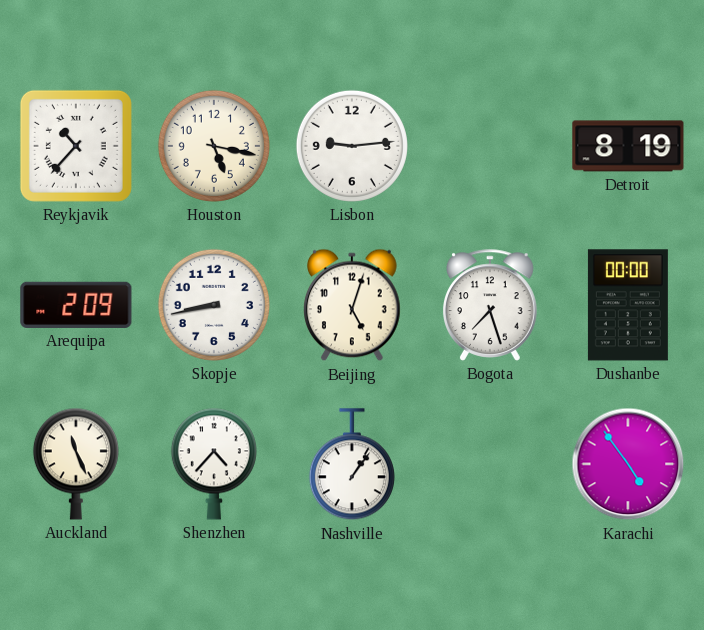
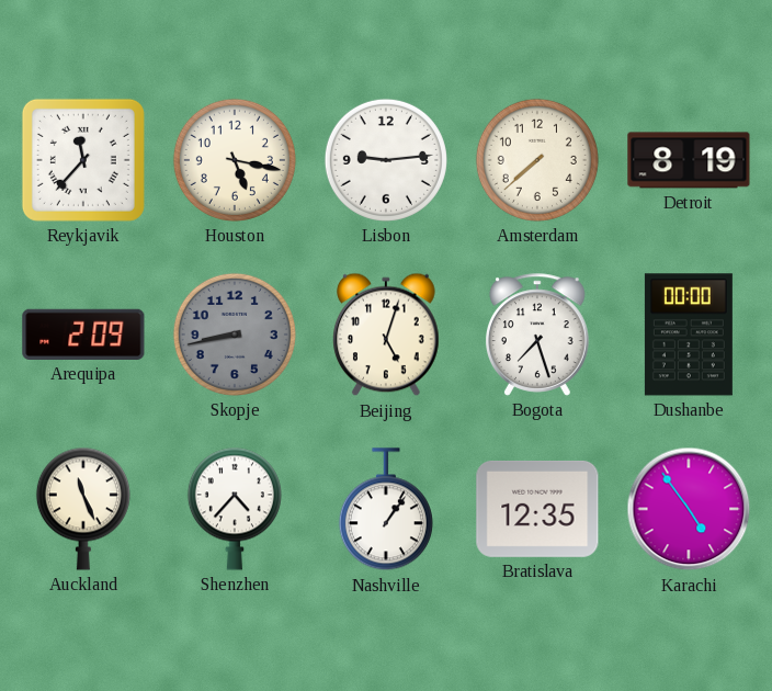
Reykjavik: 10:37 -> 11:37 (83, 160)
Amsterdam: none -> 7:38 (537, 160)
Skopje dial: white -> grey (235, 335)
Bratislava: none -> 12:35 (537, 509)
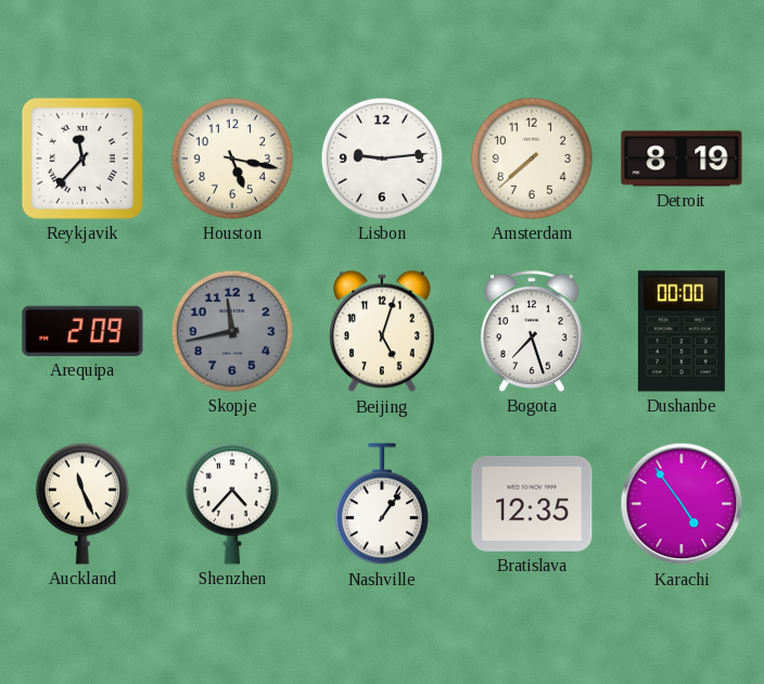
Skopje: 8:43 -> 11:43 (232, 331)
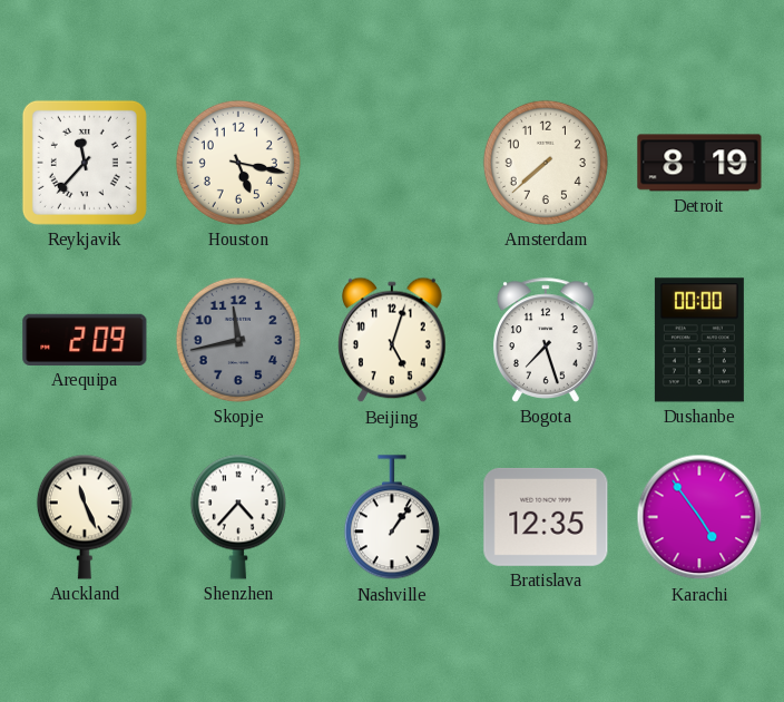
Lisbon: 9:14 -> none (382, 159)
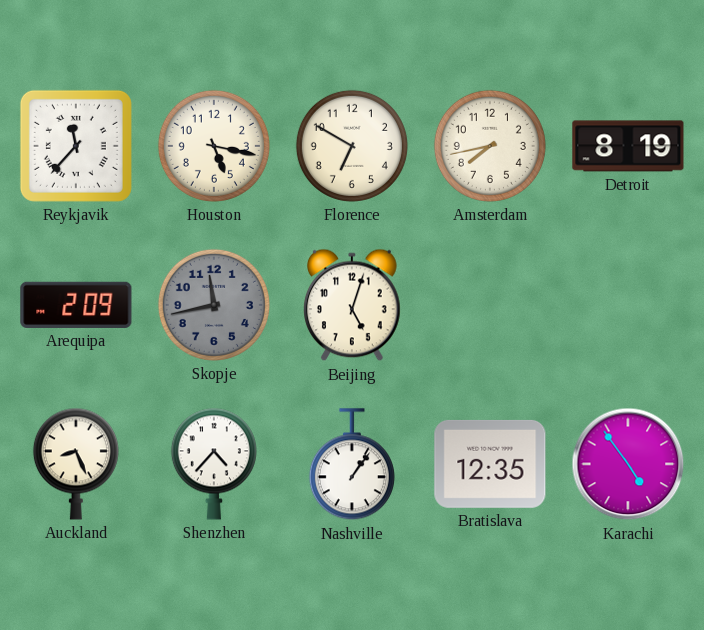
Florence: none -> 6:50 (352, 146)
Amsterdam: 7:38 -> 7:43 (490, 146)
Bogota: 7:27 -> none (547, 340)
Dushanbe: 00:00 -> none (699, 340)
Auckland: 11:26 -> 8:26 (76, 464)
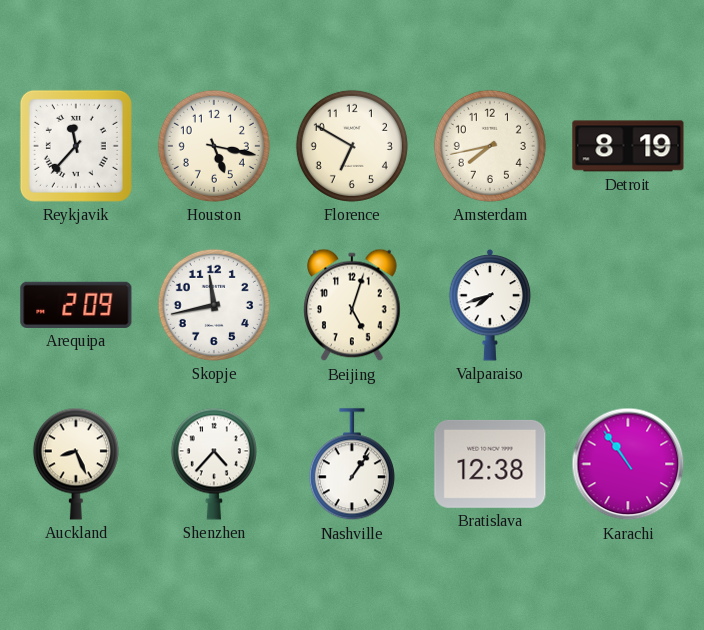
Skopje dial: grey -> white (214, 305)
Valparaiso: none -> 7:42 (490, 306)
Bratislava: 12:35 -> 12:38 (490, 464)
Karachi: 4:54 -> 10:54 (628, 464)
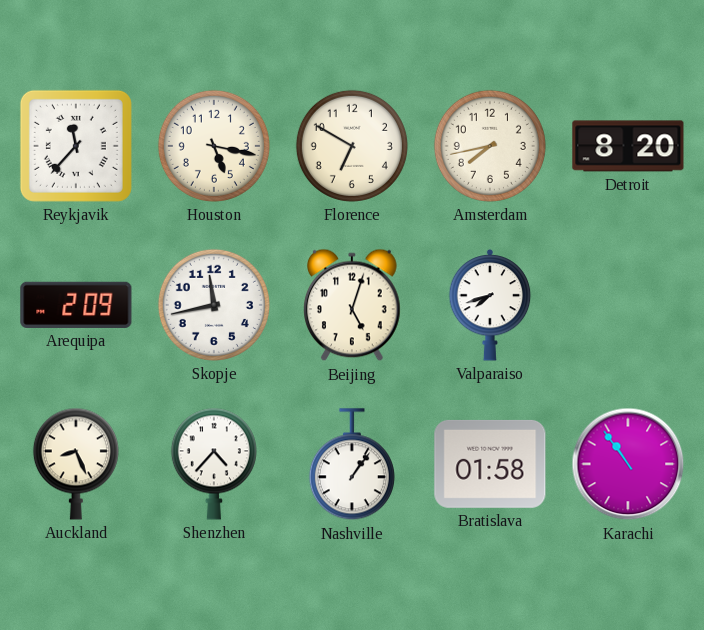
Detroit: 8:19 -> 8:20 (628, 146)
Bratislava: 12:38 -> 01:58 (490, 464)
